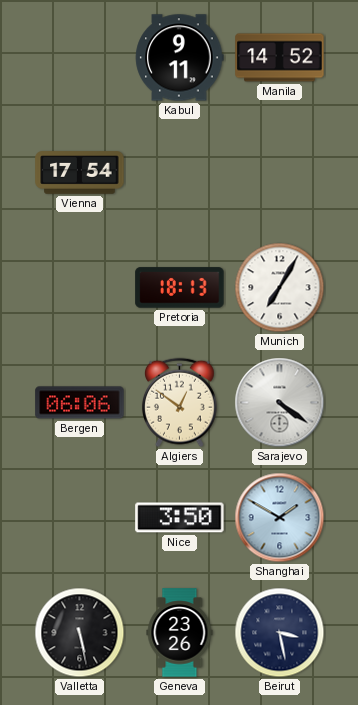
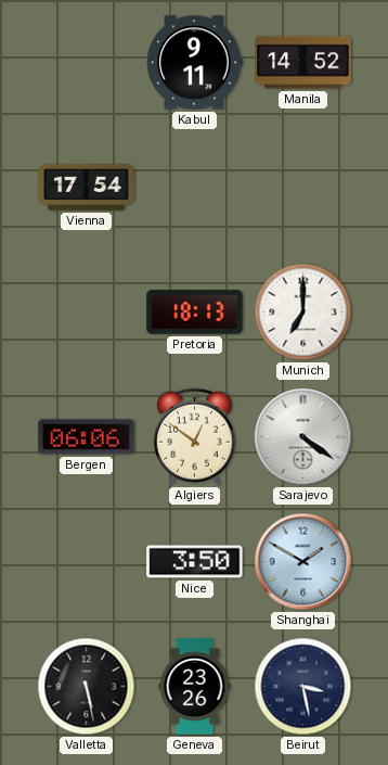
Munich: 7:05 -> 7:00 (303, 313)
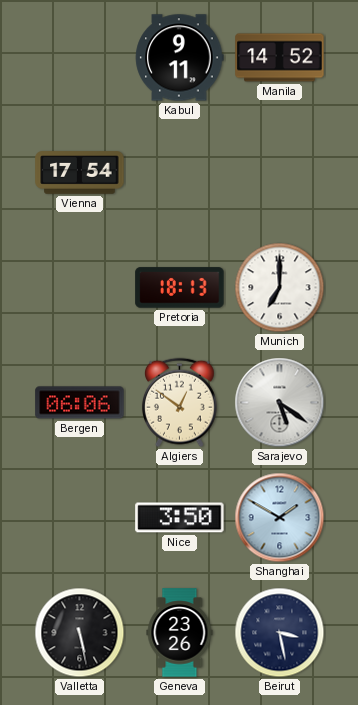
Sarajevo: 4:21 -> 5:21 (280, 403)
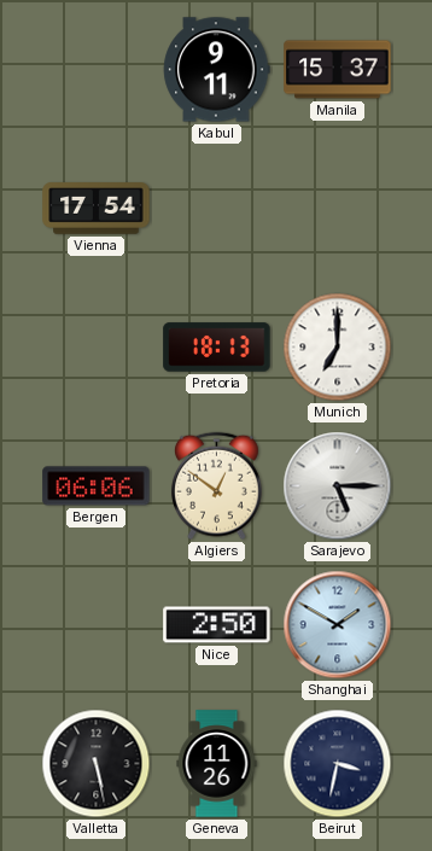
Manila: 14:52 -> 15:37 (338, 70)
Sarajevo: 5:21 -> 5:15 (338, 486)
Nice: 3:50 -> 2:50 (217, 625)
Geneva: 23:26 -> 11:26 (217, 764)
Beirut: 3:28 -> 3:32 (338, 764)
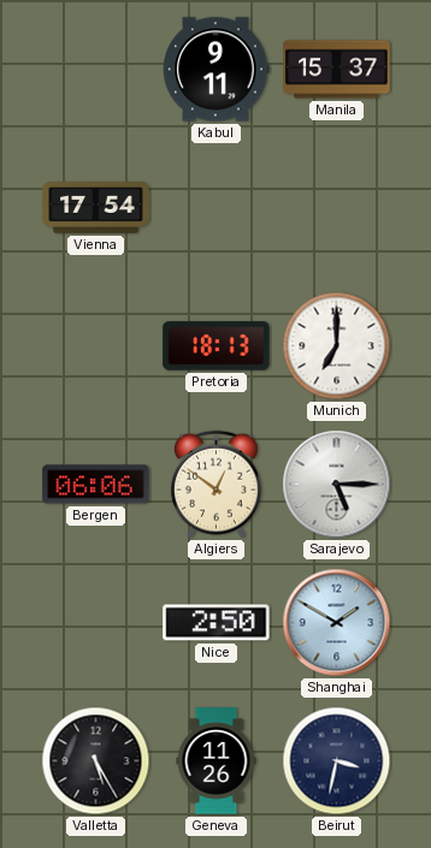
Valletta: 5:28 -> 5:25 (96, 761)
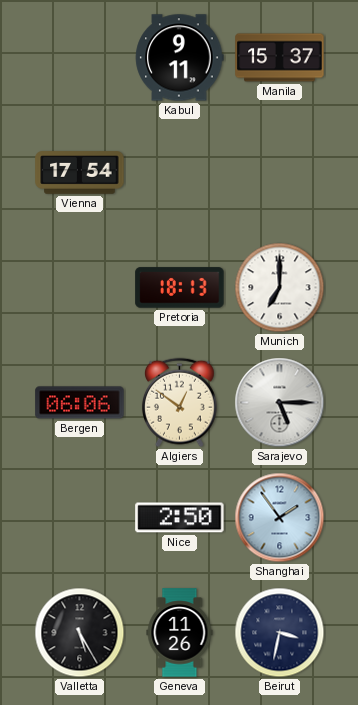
Shanghai: 1:50 -> 1:54 (280, 518)
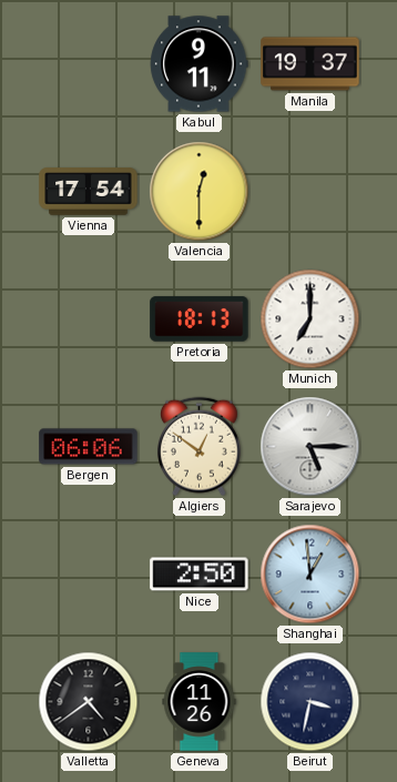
Manila: 15:37 -> 19:37 (311, 64)
Valencia: none -> 12:30 (200, 192)
Shanghai: 1:54 -> 12:59 (311, 575)
Valletta: 5:25 -> 4:39 (89, 702)
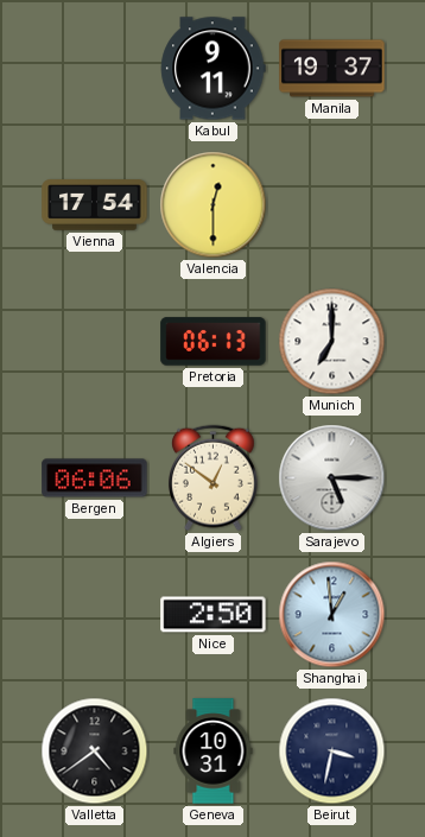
Pretoria: 18:13 -> 06:13 (214, 342)
Geneva: 11:26 -> 10:31 (214, 752)
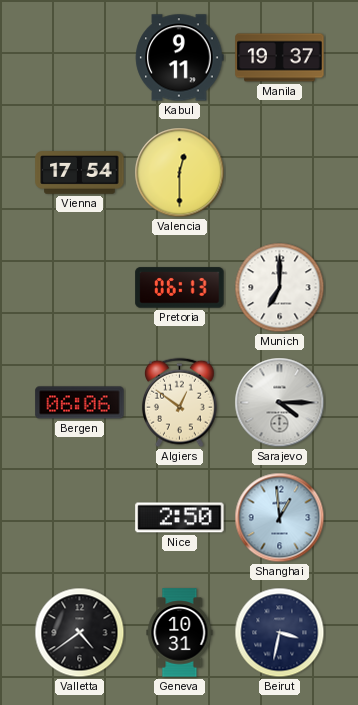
Sarajevo: 5:15 -> 4:15 (280, 403)
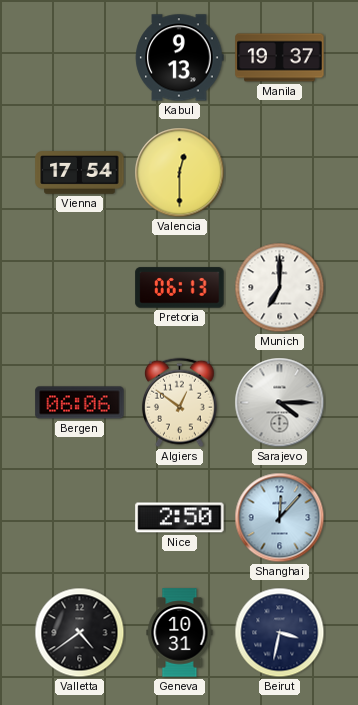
Kabul: 9:11 -> 9:13 (180, 58)
Shanghai: 12:59 -> 12:07 (280, 518)
